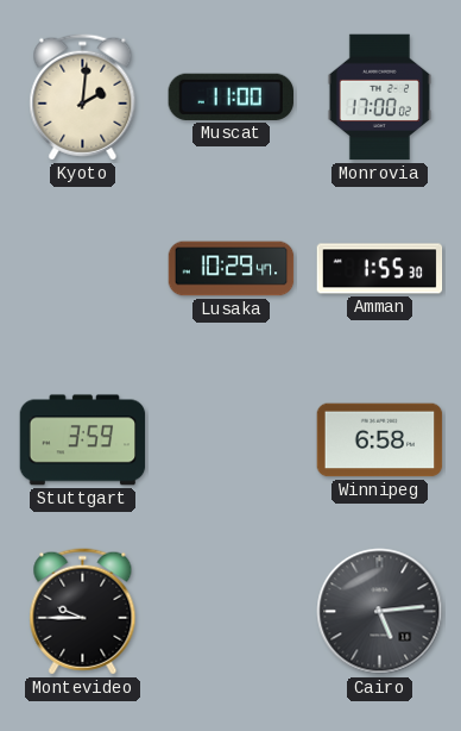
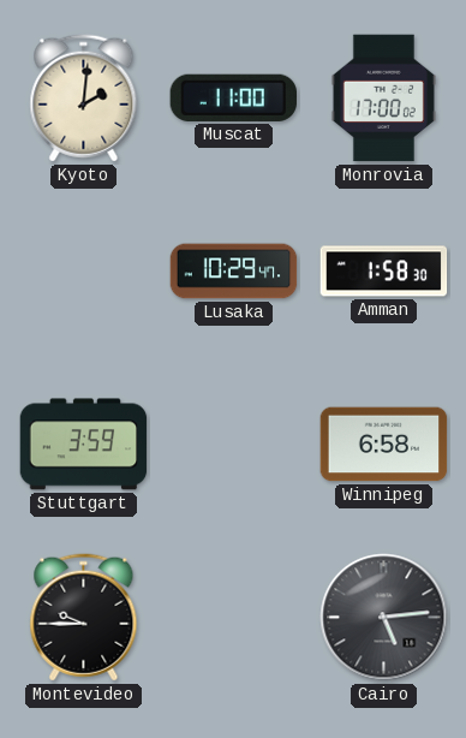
Amman: 1:55 -> 1:58 (384, 272)
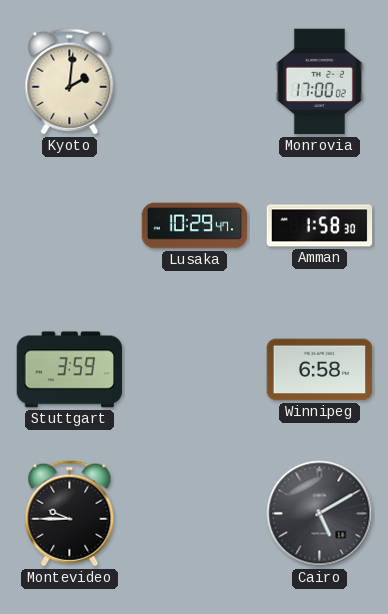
Muscat: 11:00 -> none (233, 97)
Cairo: 5:14 -> 5:10 (320, 514)
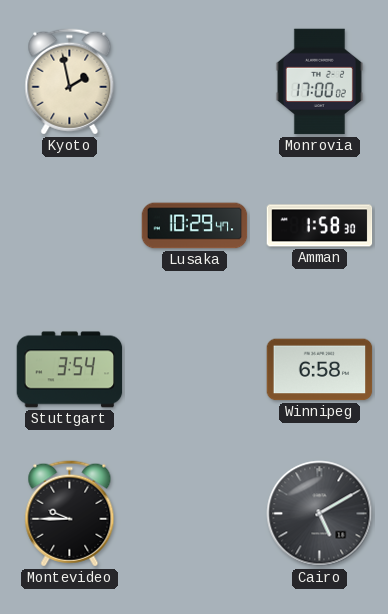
Kyoto: 2:01 -> 1:58 (70, 82)
Stuttgart: 3:59 -> 3:54 (70, 370)
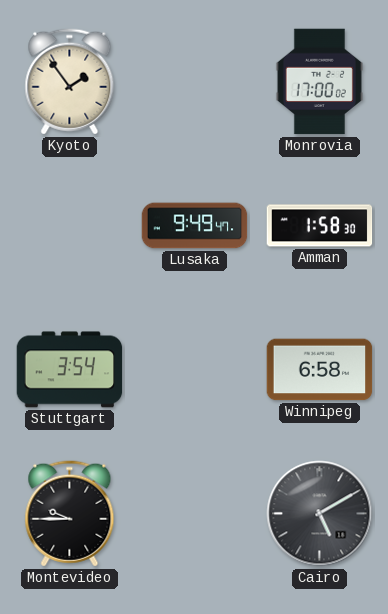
Kyoto: 1:58 -> 1:54 (70, 82)
Lusaka: 10:29 -> 9:49 (195, 226)
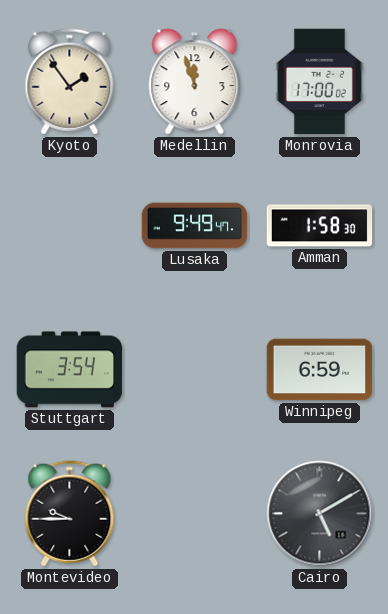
Medellin: none -> 11:57 (195, 82)
Winnipeg: 6:58 -> 6:59 (320, 370)
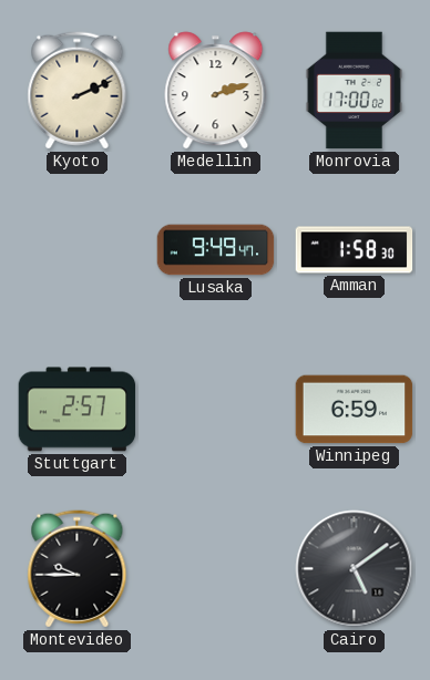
Kyoto: 1:54 -> 2:11 (78, 91)
Medellin: 11:57 -> 2:12 (216, 91)
Stuttgart: 3:54 -> 2:57 (78, 410)
Cairo: 5:10 -> 5:09 (355, 569)
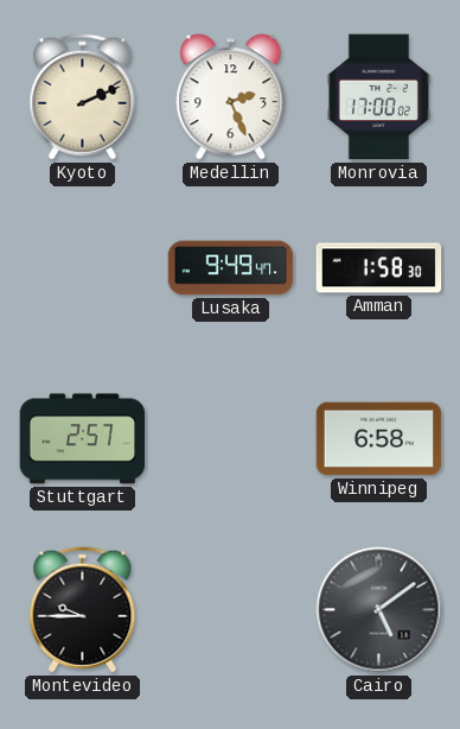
Medellin: 2:12 -> 2:26 (231, 97)
Winnipeg: 6:59 -> 6:58 (379, 439)
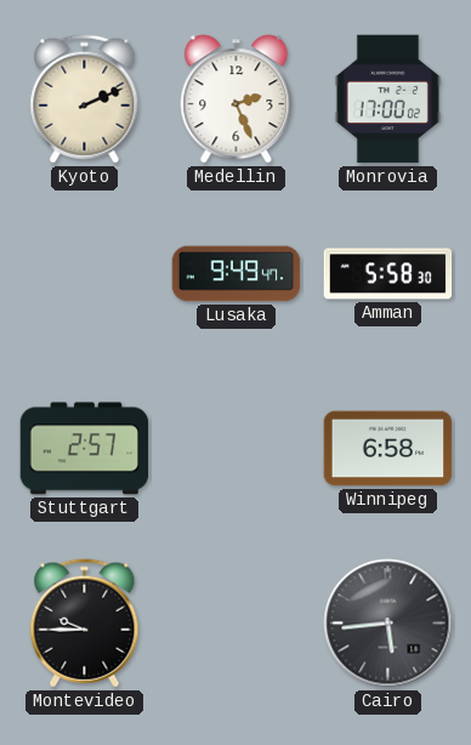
Amman: 1:58 -> 5:58 (388, 274)
Cairo: 5:09 -> 5:44 (388, 624)
